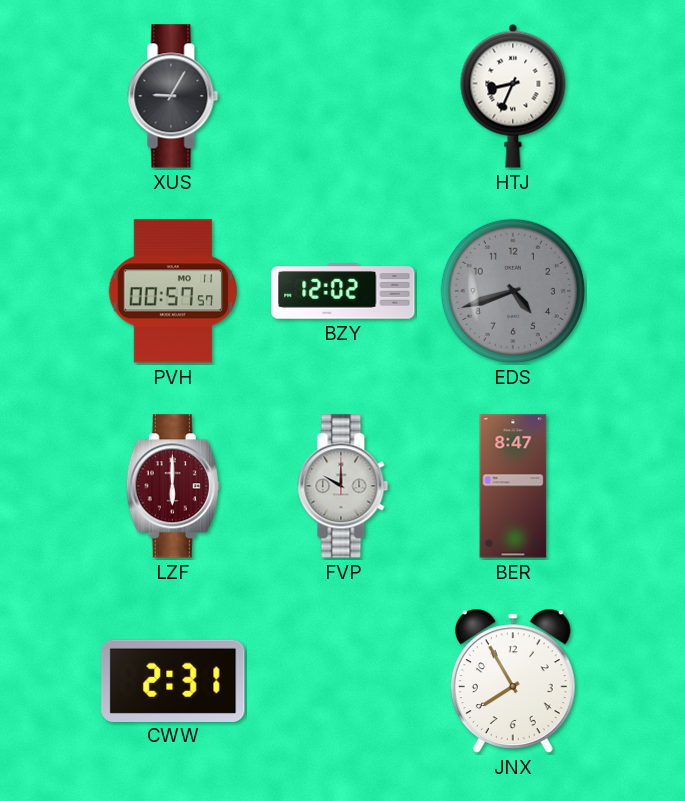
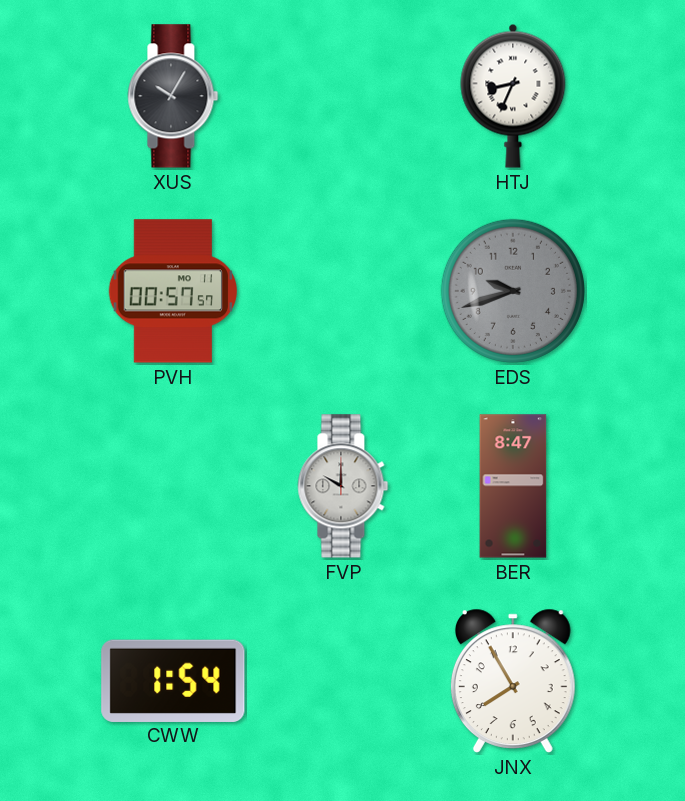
XUS: 9:05 -> 10:05 (173, 96)
BZY: 12:02 -> none (343, 291)
EDS: 4:42 -> 9:42 (513, 291)
LZF: 6:00 -> none (173, 486)
CWW: 2:31 -> 1:54 (173, 680)
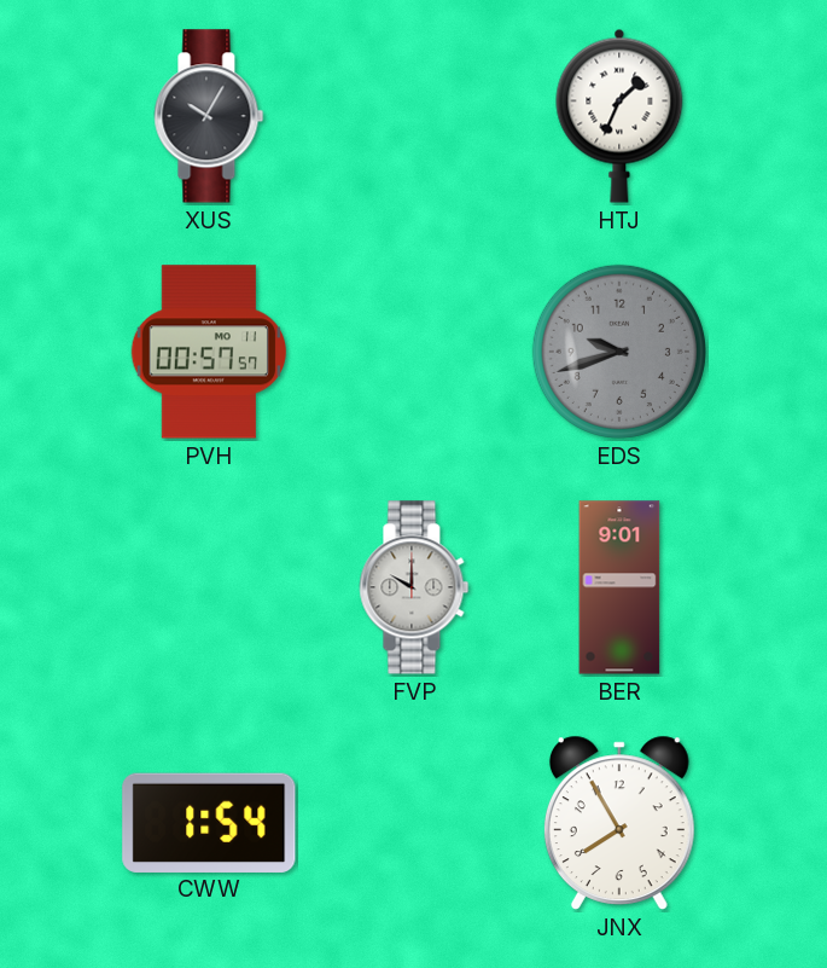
HTJ: 8:34 -> 1:34 (619, 116)
BER: 8:47 -> 9:01 (619, 587)
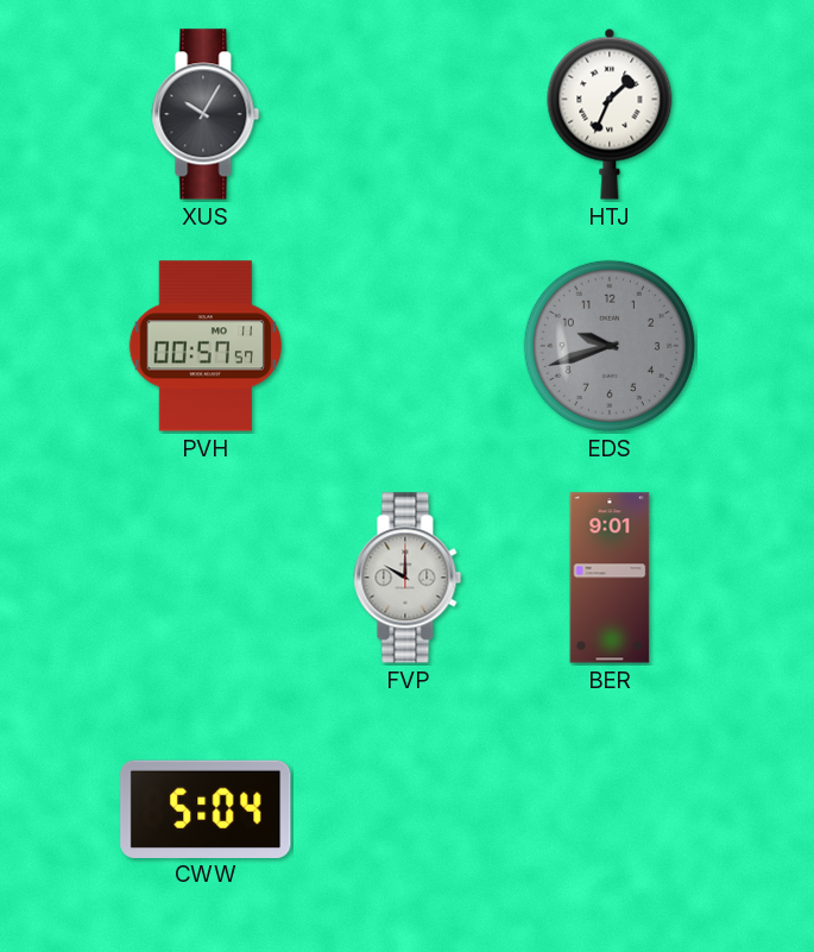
CWW: 1:54 -> 5:04 (206, 808)
JNX: 7:55 -> none (619, 823)
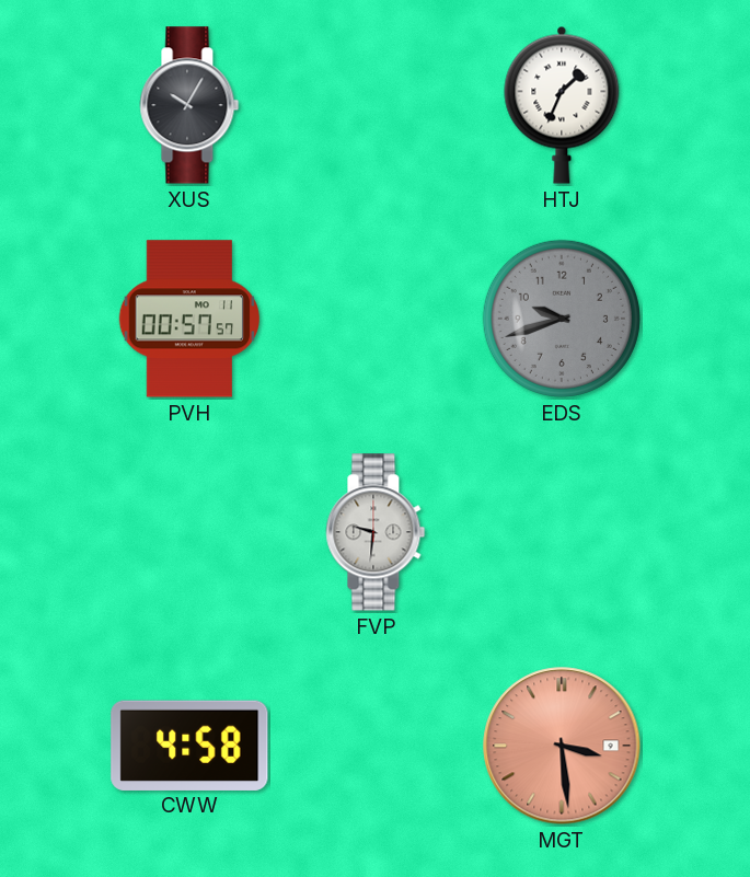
FVP: 10:00 -> 9:31 (376, 532)
BER: 9:01 -> none (610, 578)
CWW: 5:04 -> 4:58 (189, 745)
MGT: none -> 3:29 (562, 746)
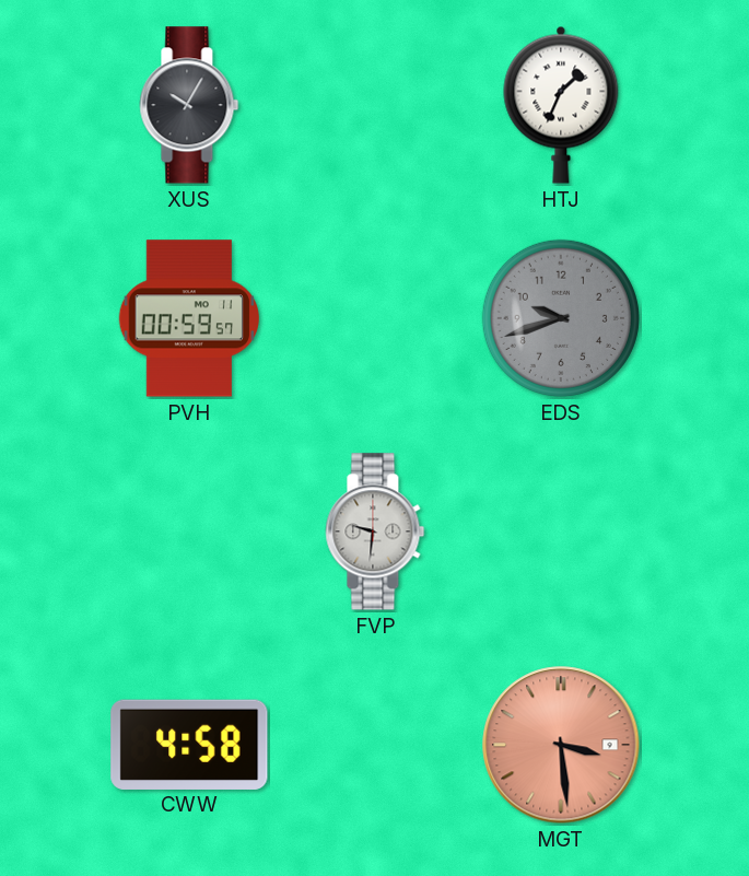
PVH: 00:57 -> 00:59 (189, 318)
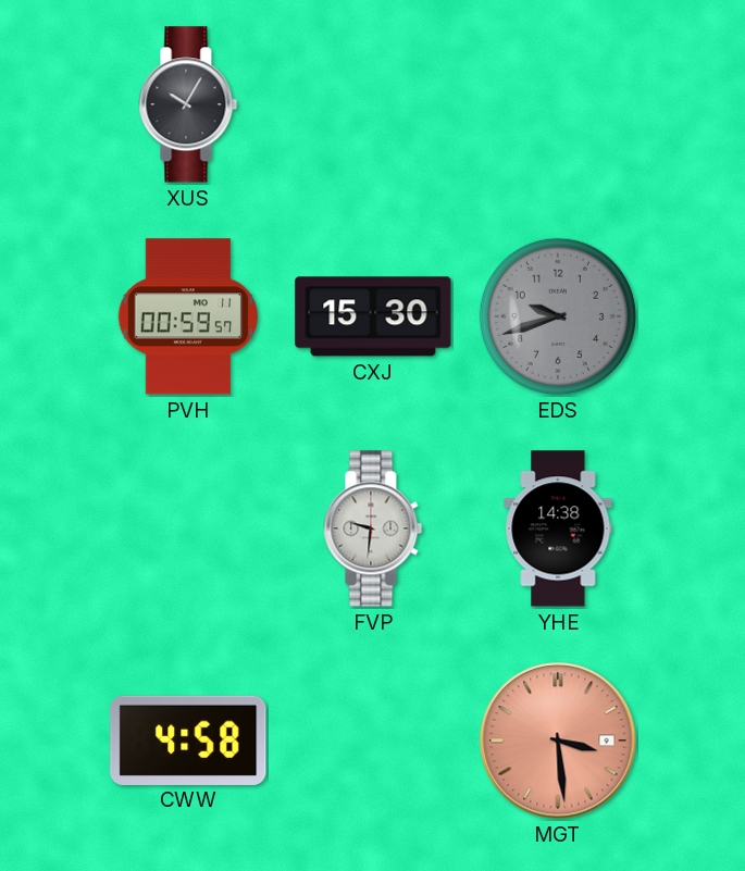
HTJ: 1:34 -> none (561, 105)
CXJ: none -> 15:30 (373, 316)
YHE: none -> 14:38 (558, 528)
